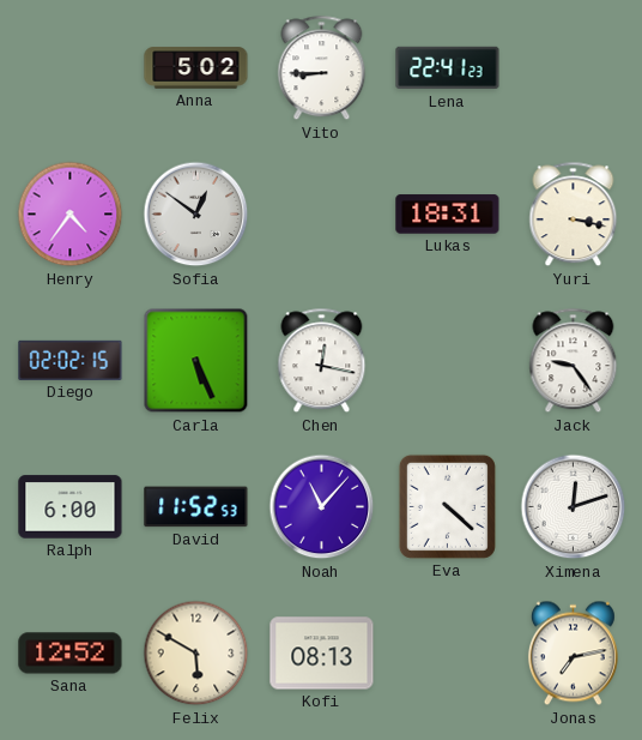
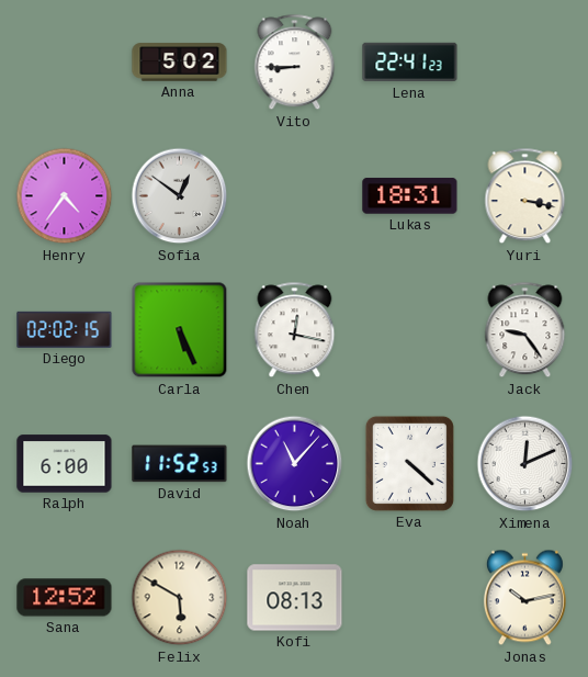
Ximena: 12:12 -> 12:11 (525, 464)
Jonas: 7:13 -> 10:13 (524, 598)
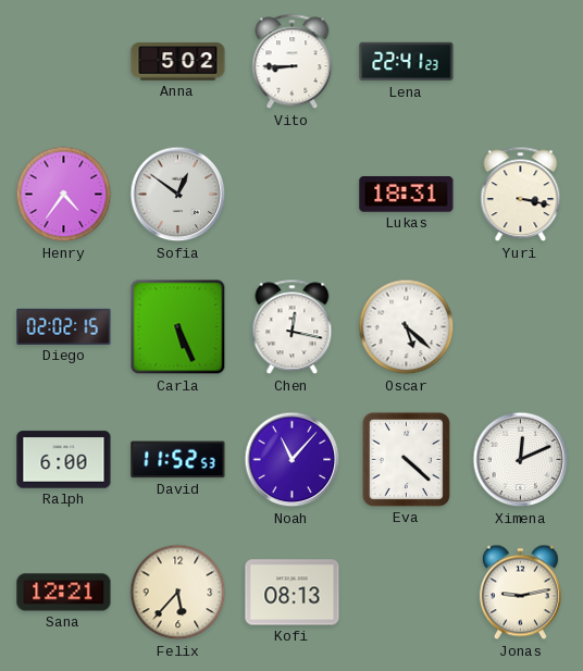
Oscar: none -> 5:22 (407, 327)
Jack: 9:24 -> none (525, 330)
Sana: 12:52 -> 12:21 (64, 593)
Felix: 5:50 -> 5:37 (178, 593)
Jonas: 10:13 -> 9:13 (520, 593)
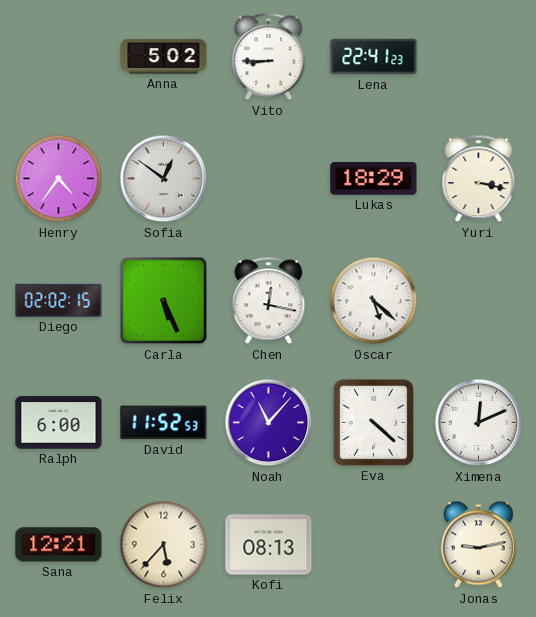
Lukas: 18:31 -> 18:29 (374, 179)
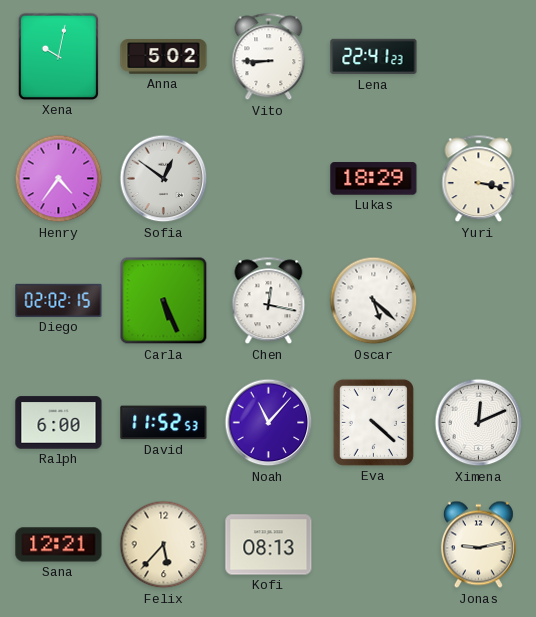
Xena: none -> 10:02 (58, 56)
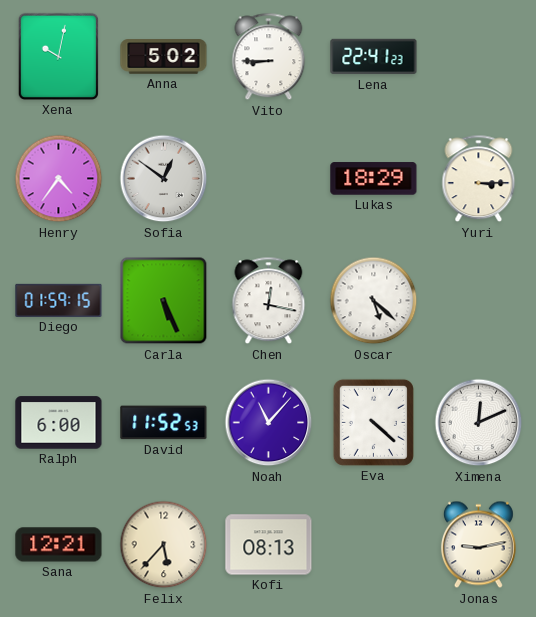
Yuri: 3:17 -> 3:15 (479, 179)
Diego: 02:02 -> 01:59 (59, 300)
